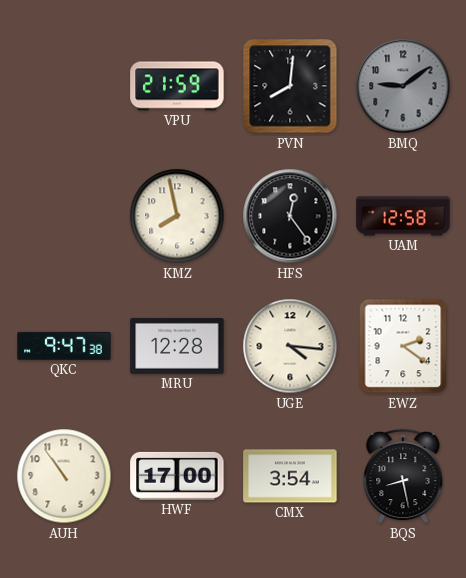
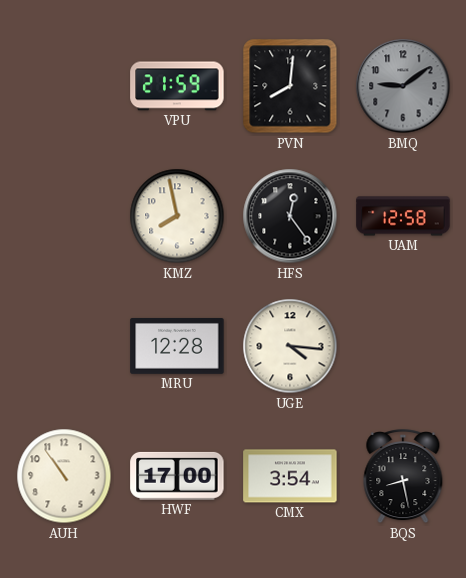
QKC: 9:47 -> none (64, 346)
EWZ: 2:21 -> none (403, 346)
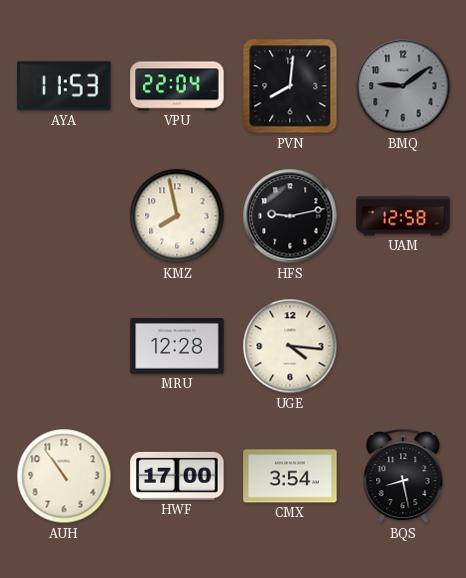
AYA: none -> 11:53 (64, 86)
VPU: 21:59 -> 22:04 (177, 86)
HFS: 12:24 -> 9:13 (290, 216)
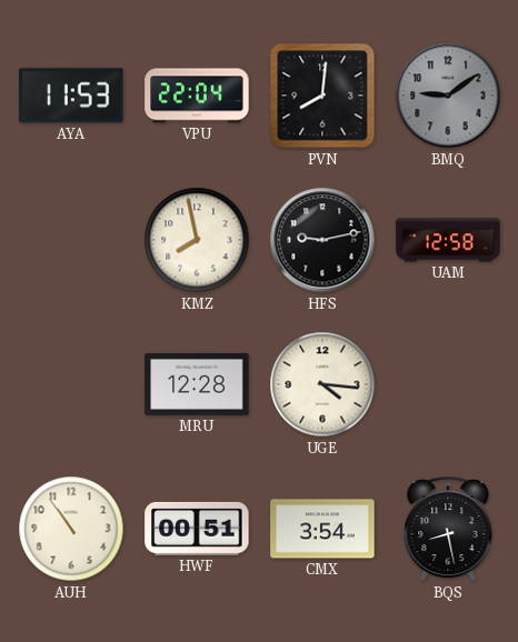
HWF: 17:00 -> 00:51 (197, 529)
